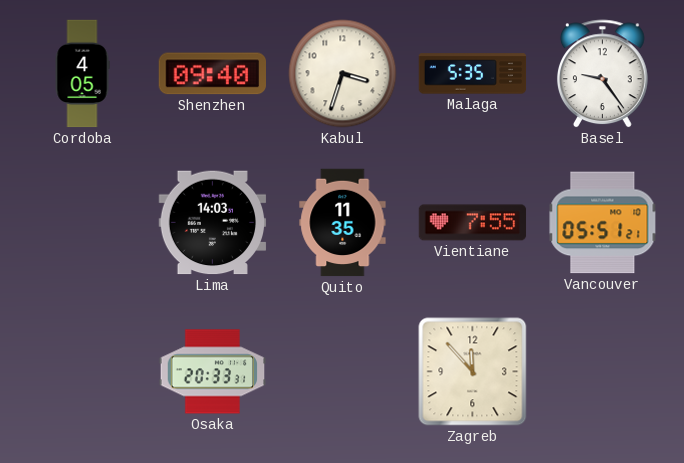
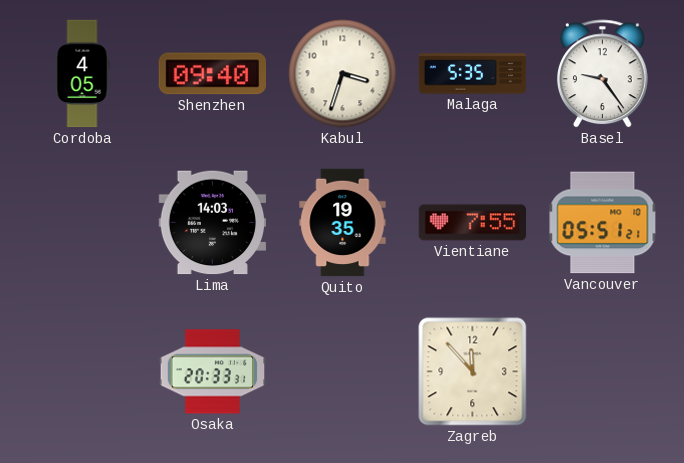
Quito: 11:35 -> 19:35 (343, 223)
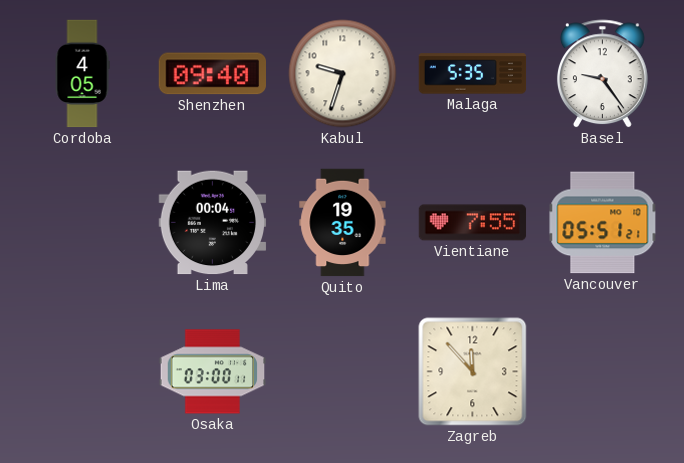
Kabul: 3:33 -> 9:33 (343, 74)
Lima: 14:03 -> 00:04 (213, 223)
Osaka: 20:33 -> 03:00 (213, 372)
